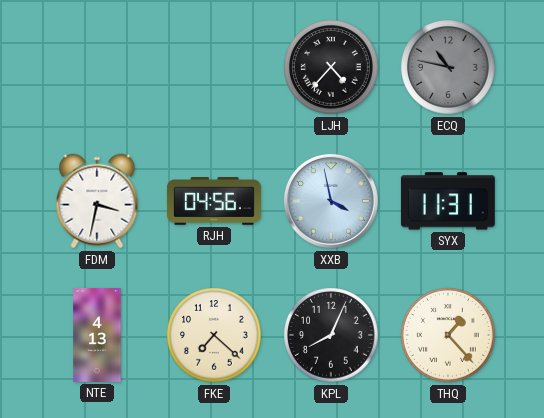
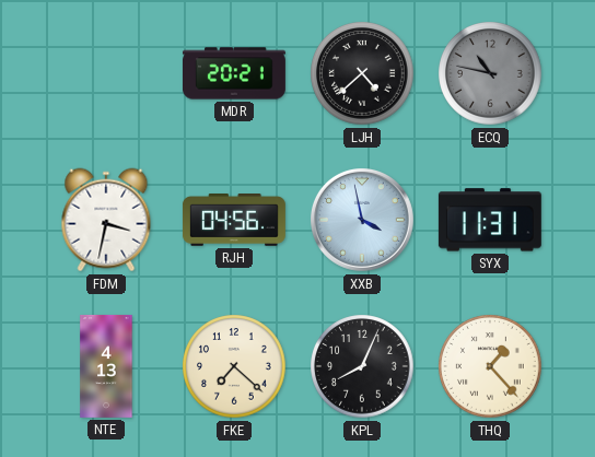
MDR: none -> 20:21 (234, 73)
LJH: 4:37 -> 4:38 (362, 73)
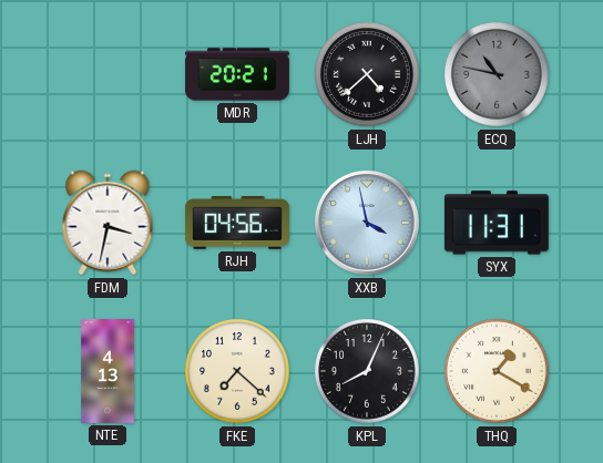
THQ: 1:23 -> 1:20 (497, 371)
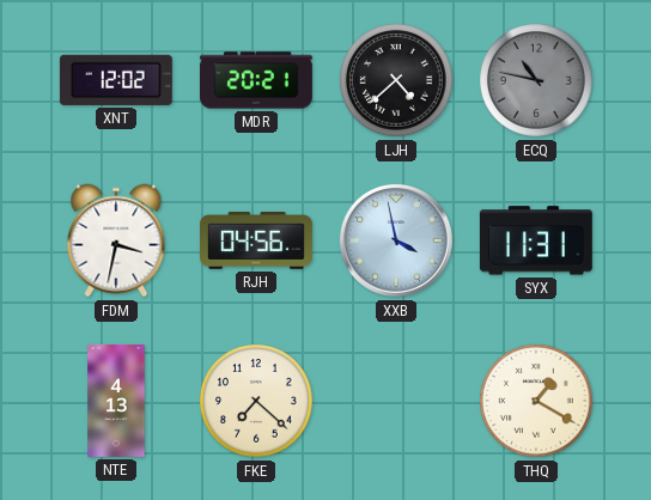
XNT: none -> 12:02 (116, 80)
KPL: 8:04 -> none (367, 371)
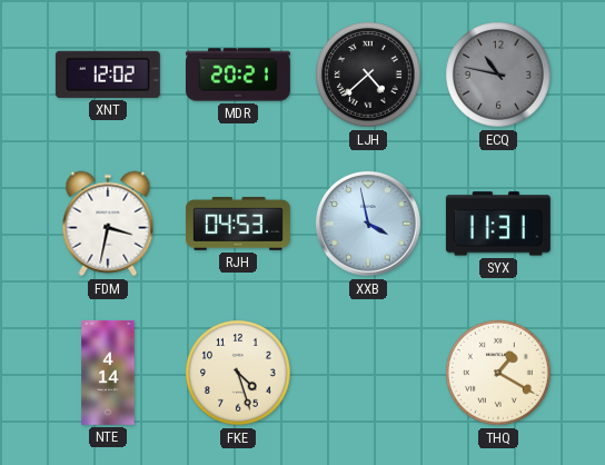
RJH: 04:56 -> 04:53 (238, 225)
NTE: 4:13 -> 4:14 (108, 373)
FKE: 7:22 -> 4:27 (238, 373)
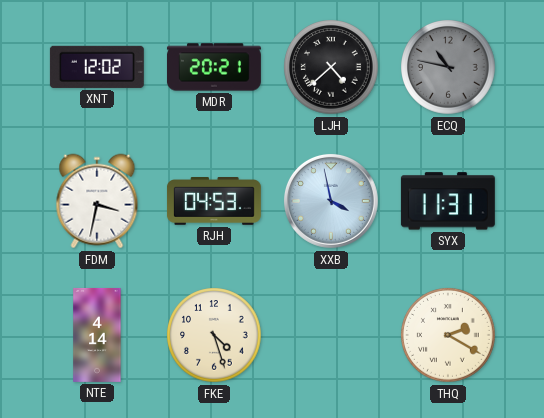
THQ: 1:20 -> 2:20 (448, 335)
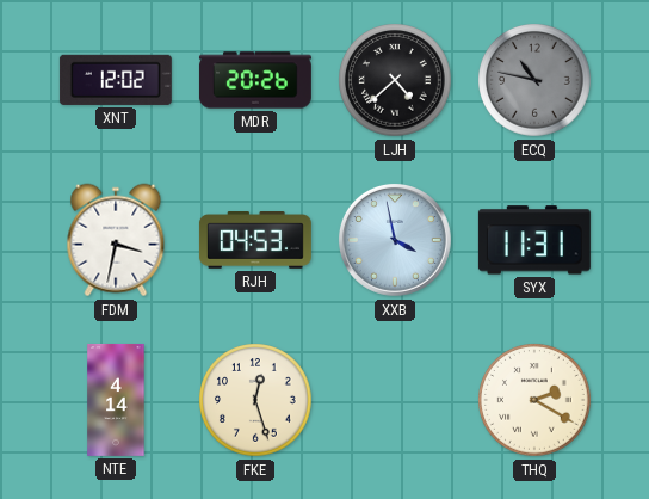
MDR: 20:21 -> 20:26 (255, 80)
FKE: 4:27 -> 12:27 (255, 400)
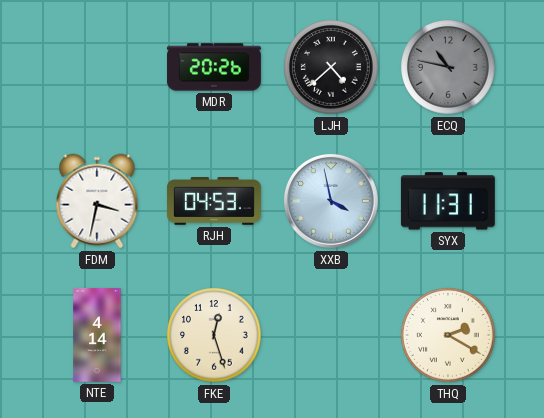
XNT: 12:02 -> none (116, 80)
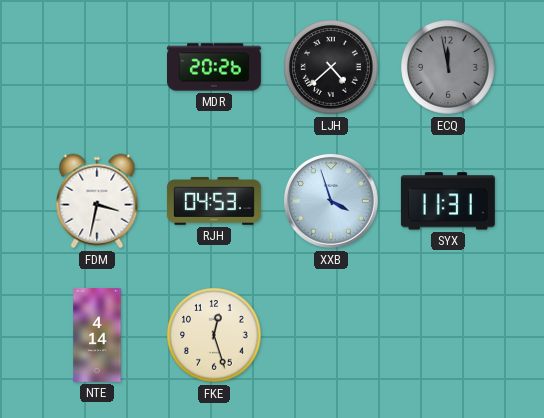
ECQ: 10:47 -> 11:58 (448, 67)
XXB: 3:58 -> 3:57 (331, 201)
THQ: 2:20 -> none (448, 335)
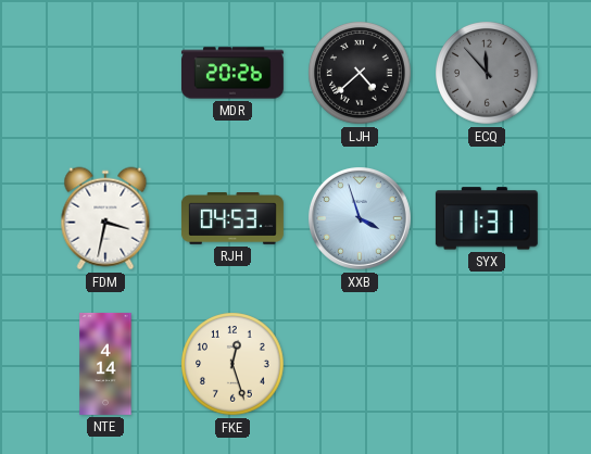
ECQ: 11:58 -> 11:53 (487, 73)
